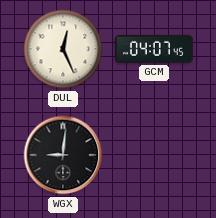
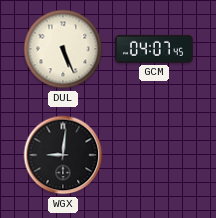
DUL: 12:26 -> 5:26 (63, 49)
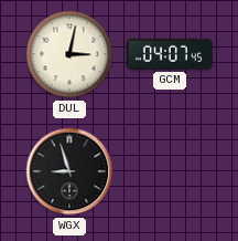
DUL: 5:26 -> 3:02 (69, 54)
WGX: 9:01 -> 8:57 (69, 171)
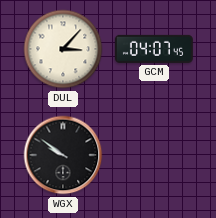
DUL: 3:02 -> 3:07 (63, 49)
WGX: 8:57 -> 9:51 (63, 155)
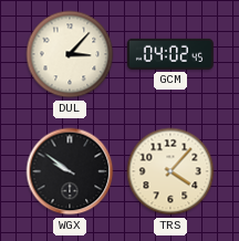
GCM: 04:07 -> 04:02 (170, 54)
TRS: none -> 4:07 (170, 171)
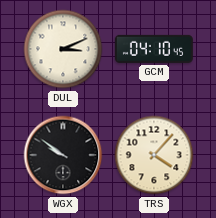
DUL: 3:07 -> 3:11 (63, 49)
GCM: 04:02 -> 04:10 (154, 49)
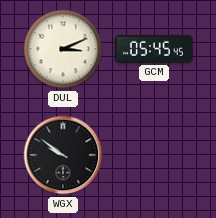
GCM: 04:10 -> 05:45 (154, 49)
TRS: 4:07 -> none (154, 155)
